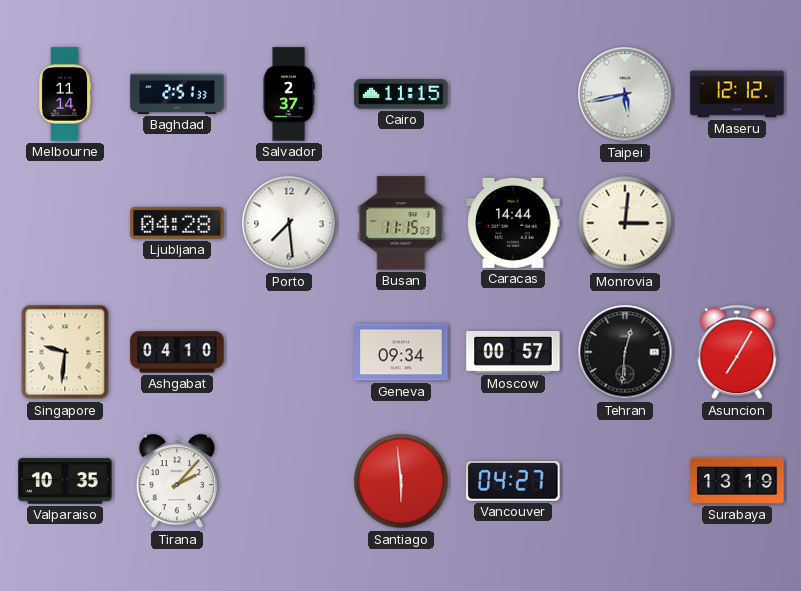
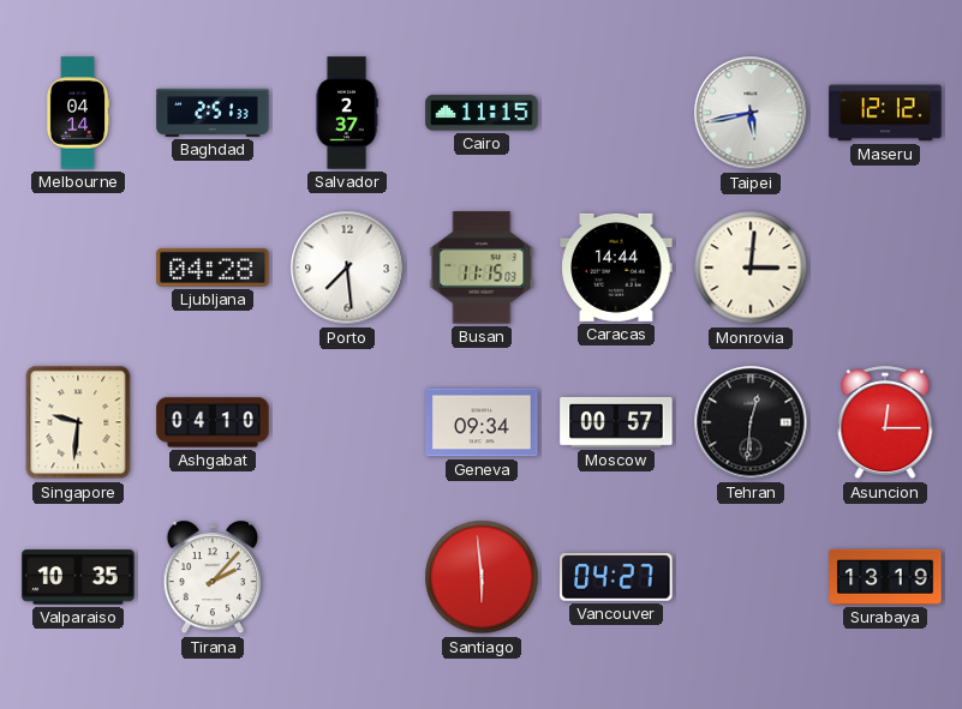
Melbourne: 11:14 -> 04:14 (78, 113)
Asuncion: 7:05 -> 12:15 (885, 423)
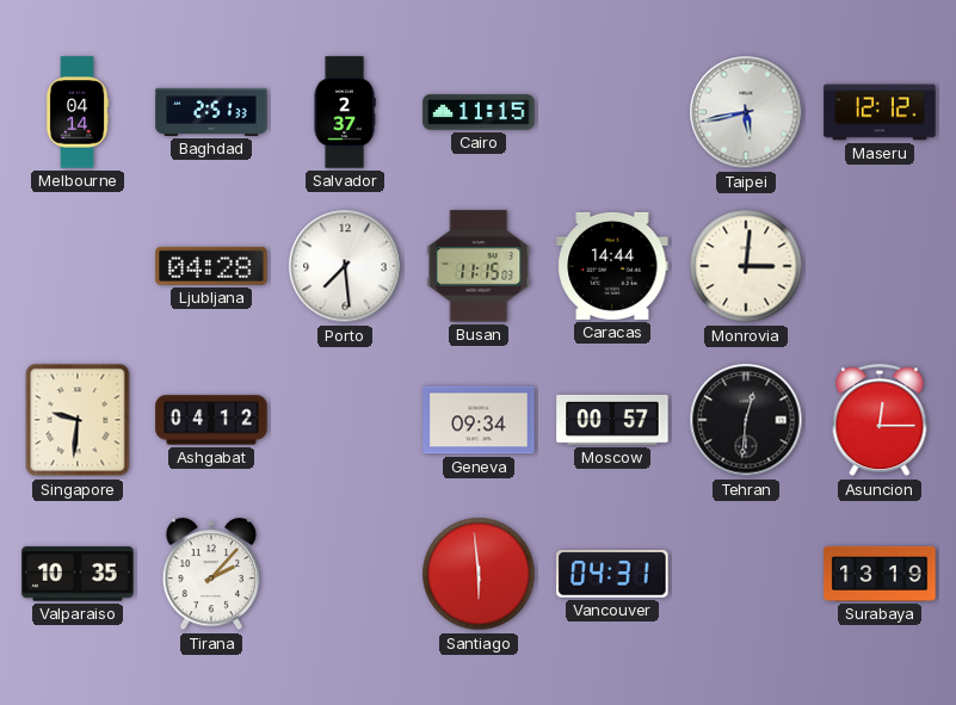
Ashgabat: 04:10 -> 04:12 (211, 420)
Vancouver: 04:27 -> 04:31 (612, 575)
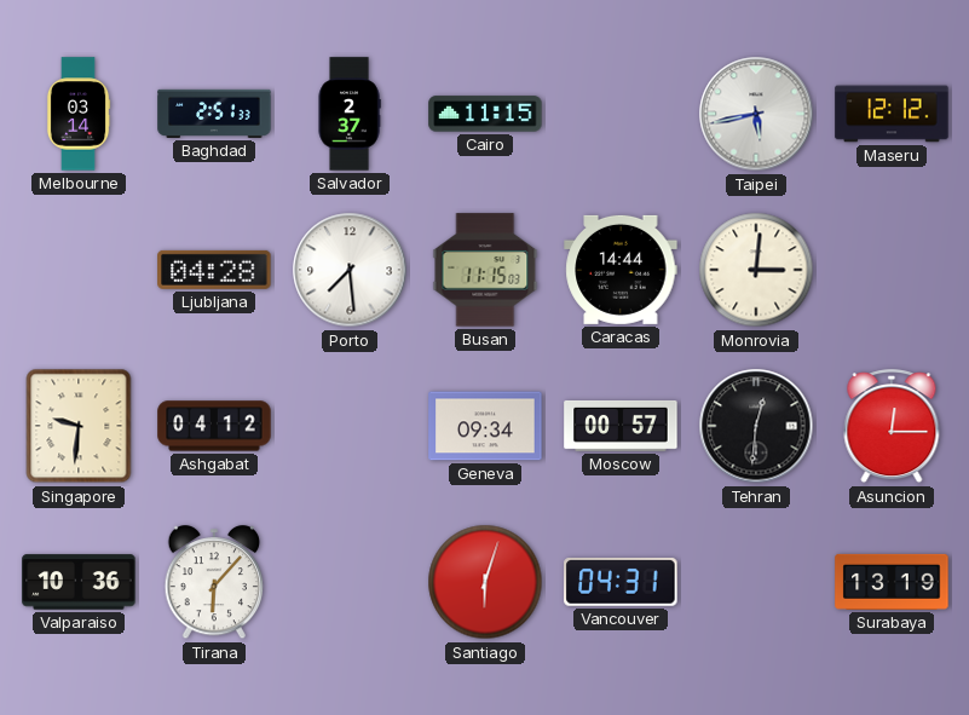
Melbourne: 04:14 -> 03:14 (79, 114)
Valparaiso: 10:35 -> 10:36 (79, 582)
Tirana: 2:07 -> 6:07 (214, 583)
Santiago: 5:59 -> 6:03 (485, 582)
